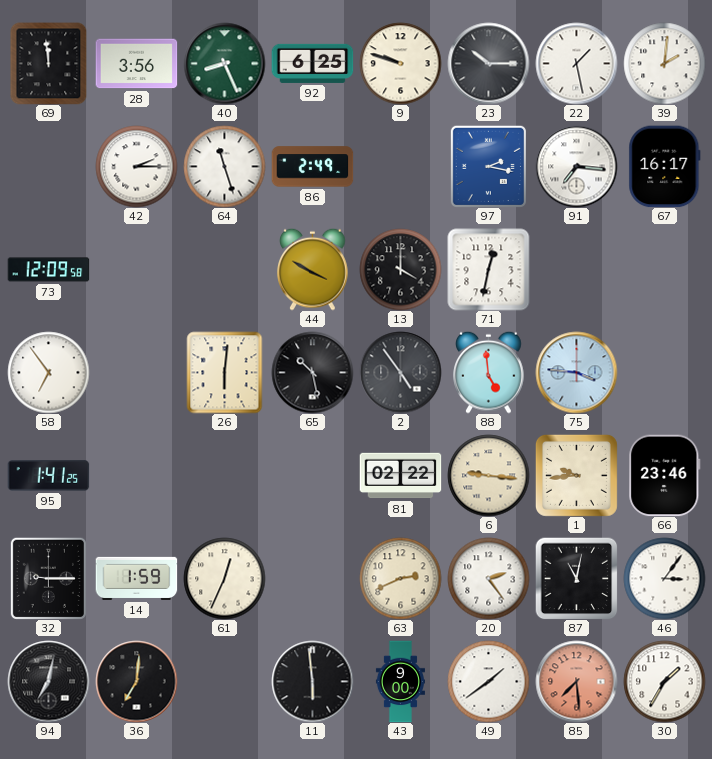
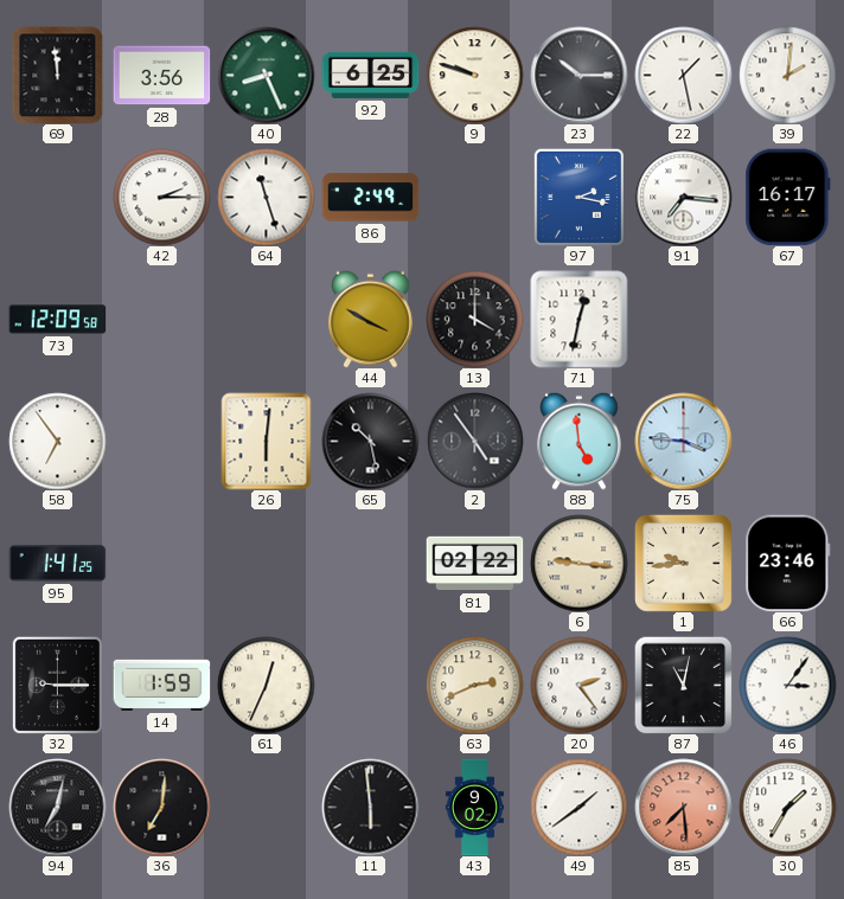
43: 9:00 -> 9:02 (474, 807)
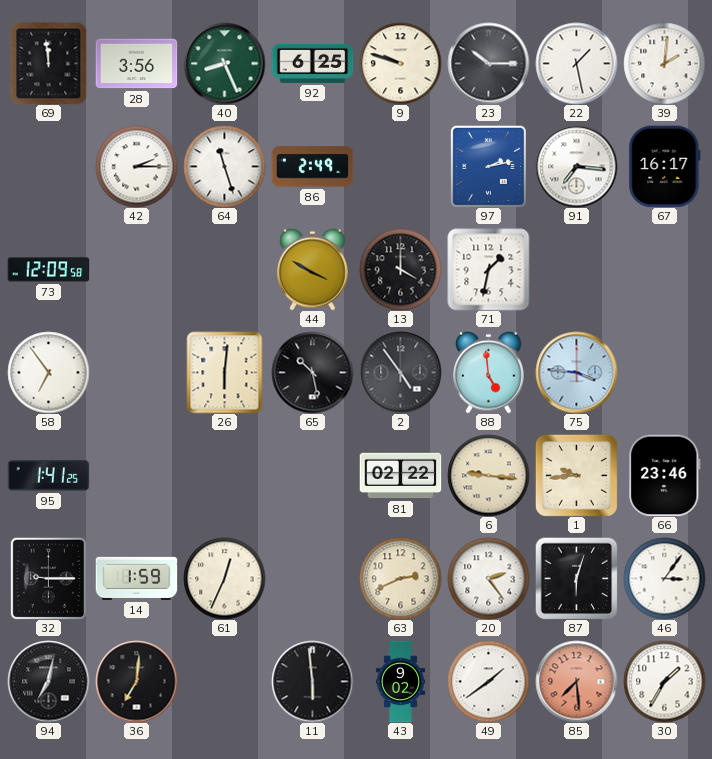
97: 2:17 -> 2:13 (488, 166)
71: 12:32 -> 1:32 (488, 269)
87: 11:02 -> 6:03 (576, 578)
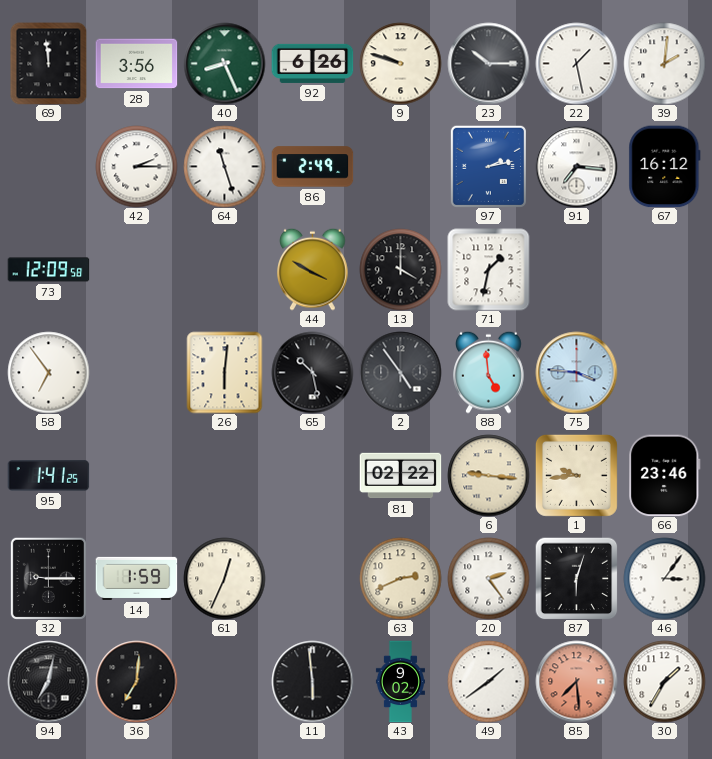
92: 6:25 -> 6:26 (312, 63)
67: 16:17 -> 16:12 (665, 166)
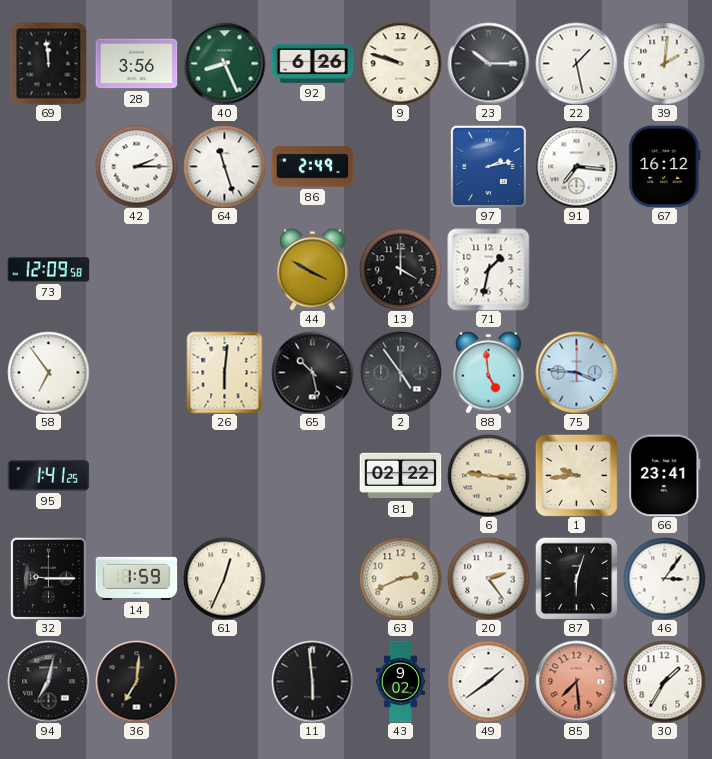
66: 23:46 -> 23:41 (665, 475)
